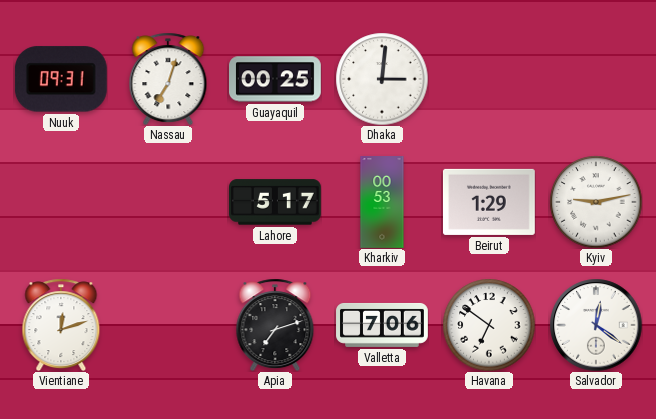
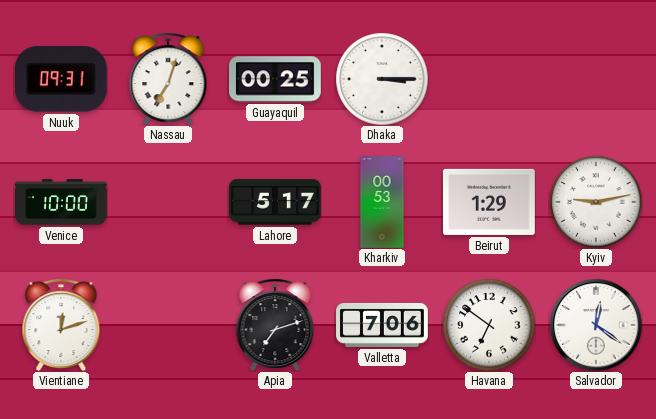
Dhaka: 3:01 -> 3:15 (382, 79)
Venice: none -> 10:00 (62, 202)
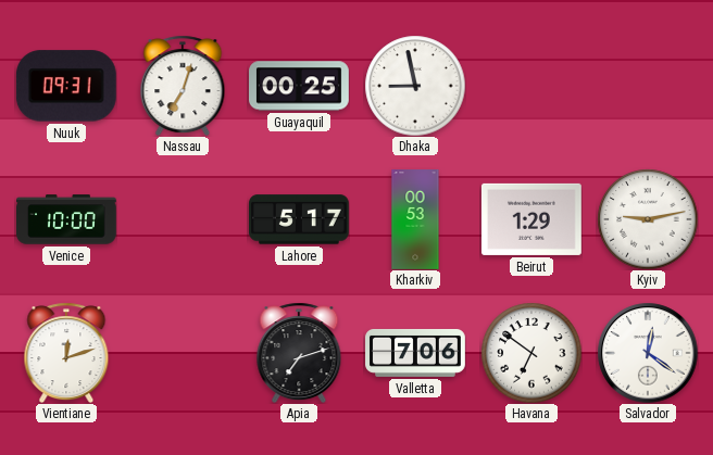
Dhaka: 3:15 -> 8:58 (415, 86)
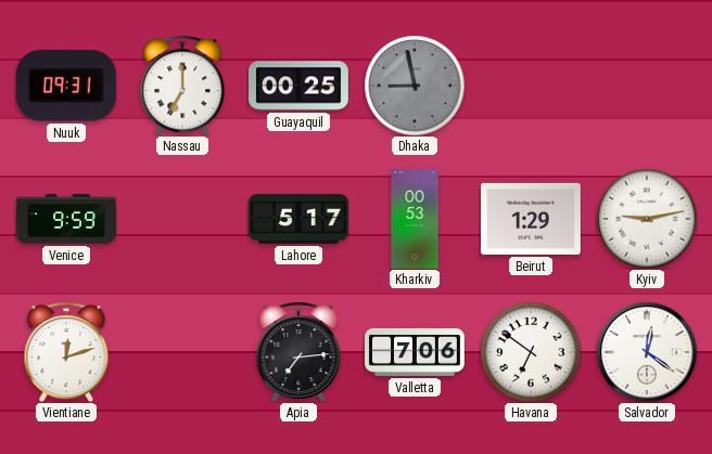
Nassau: 7:03 -> 7:00 (182, 86)
Dhaka dial: white -> grey (415, 86)
Venice: 10:00 -> 9:59 (67, 219)
Apia: 7:12 -> 7:14 (298, 352)
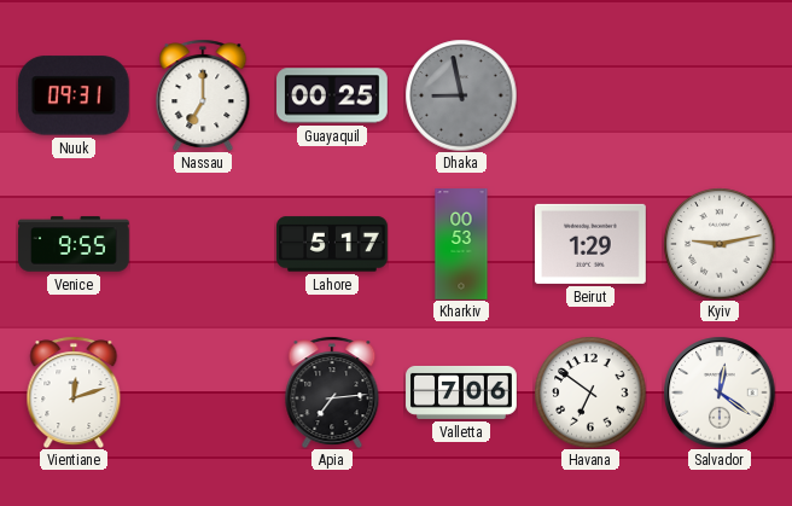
Venice: 9:59 -> 9:55 (75, 244)
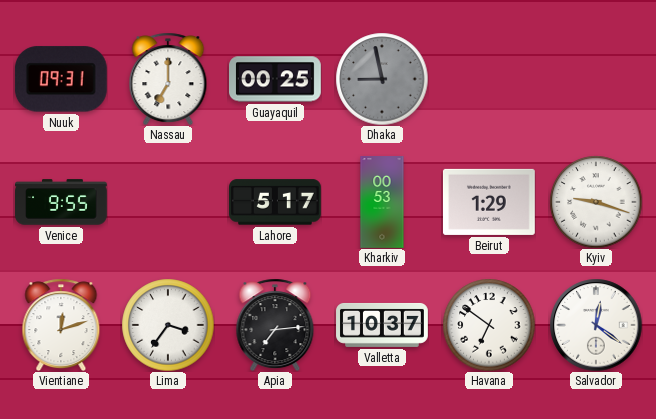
Kyiv: 9:13 -> 9:18 (596, 202)
Lima: none -> 3:36 (168, 325)
Valletta: 7:06 -> 10:37 (382, 325)
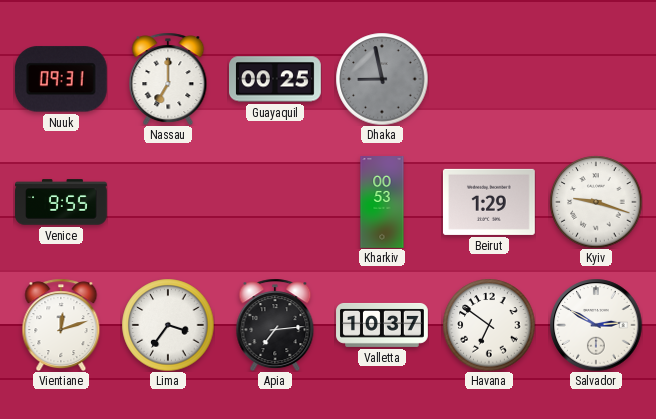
Lahore: 5:17 -> none (276, 202)
Salvador: 12:21 -> 2:50 (596, 325)
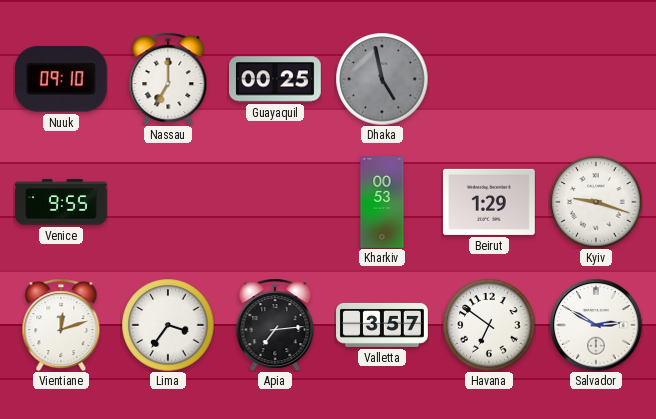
Nuuk: 09:31 -> 09:10 (61, 79)
Dhaka: 8:58 -> 4:58 (382, 79)
Valletta: 10:37 -> 3:57 (382, 325)
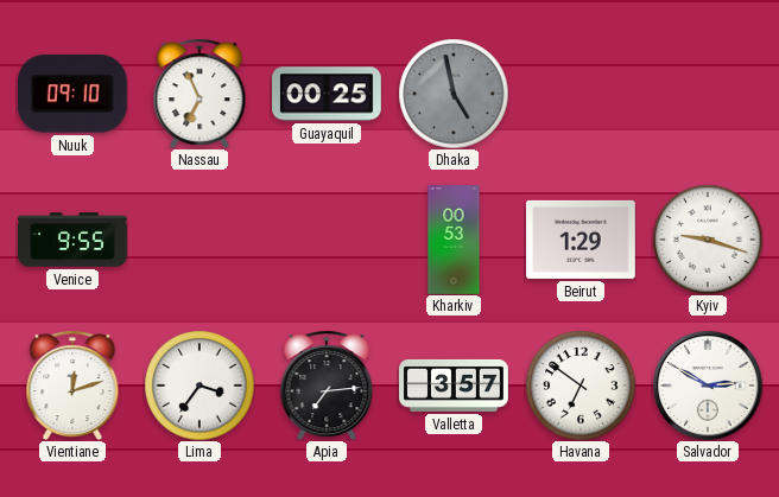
Nassau: 7:00 -> 6:56 (199, 94)
